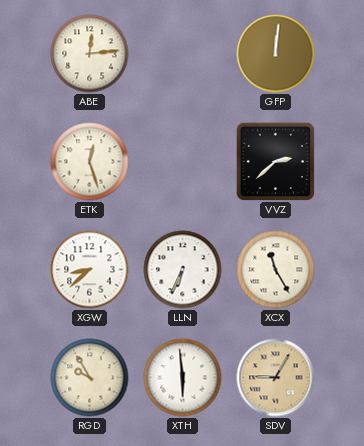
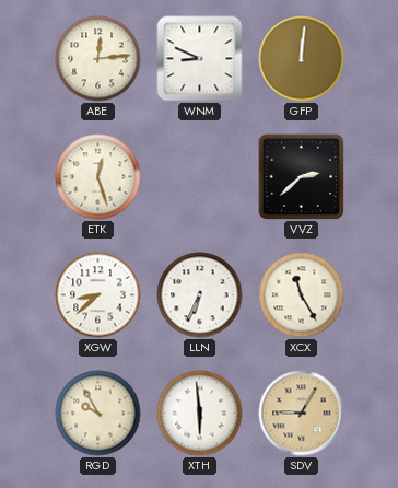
WNM: none -> 8:49 (200, 59)
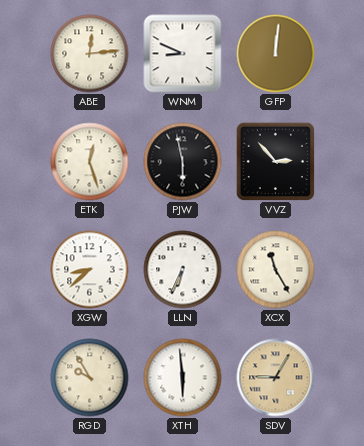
PJW: none -> 5:58 (183, 162)
VVZ: 2:38 -> 2:53 (275, 161)
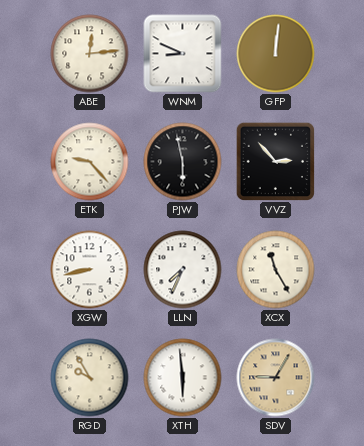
ETK: 12:27 -> 9:23 (90, 162)
XGW: 8:38 -> 8:43 (90, 270)
LLN: 6:34 -> 7:34 (183, 270)
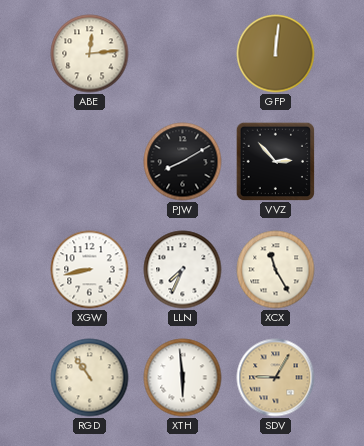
WNM: 8:49 -> none (183, 54)
ETK: 9:23 -> none (90, 162)
PJW: 5:58 -> 8:10 (183, 162)
RGD: 9:55 -> 10:54 (90, 378)
